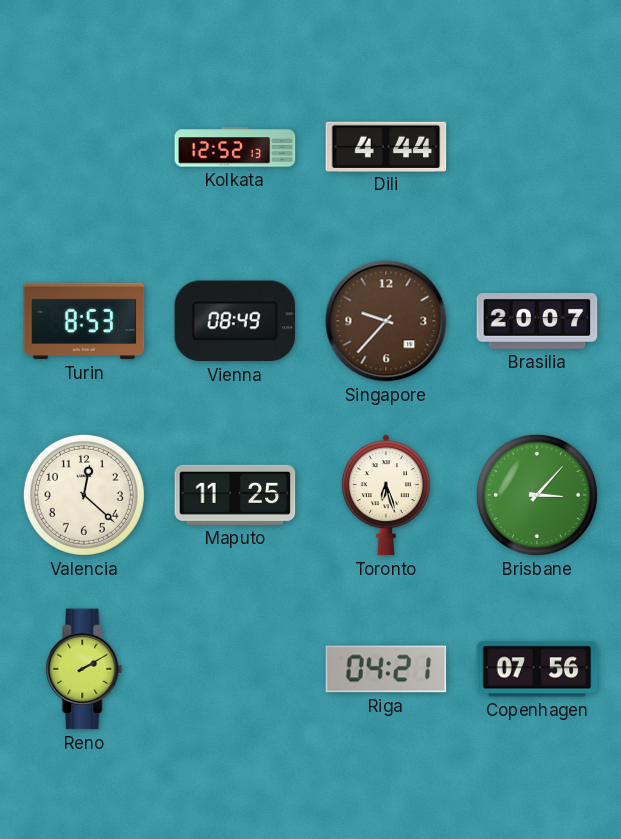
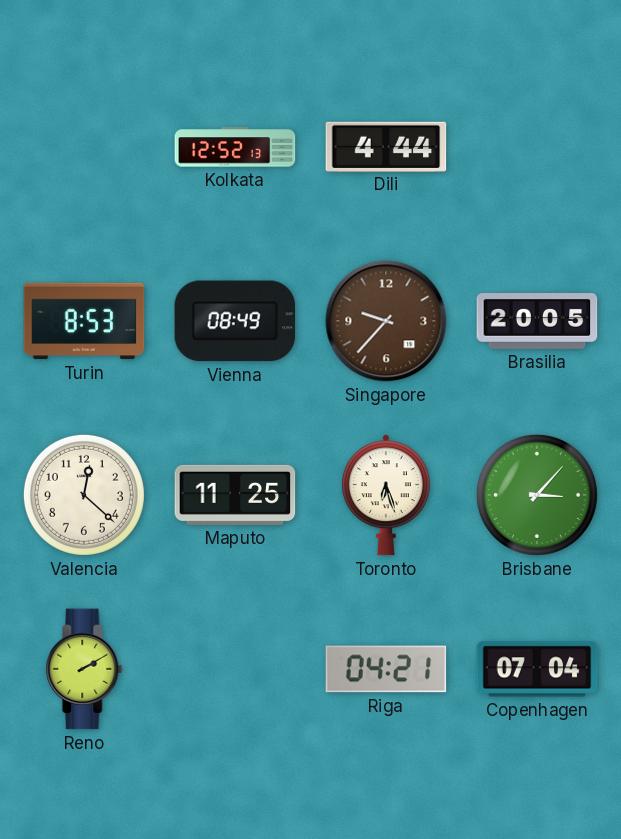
Brasilia: 20:07 -> 20:05 (537, 321)
Copenhagen: 07:56 -> 07:04 (537, 669)
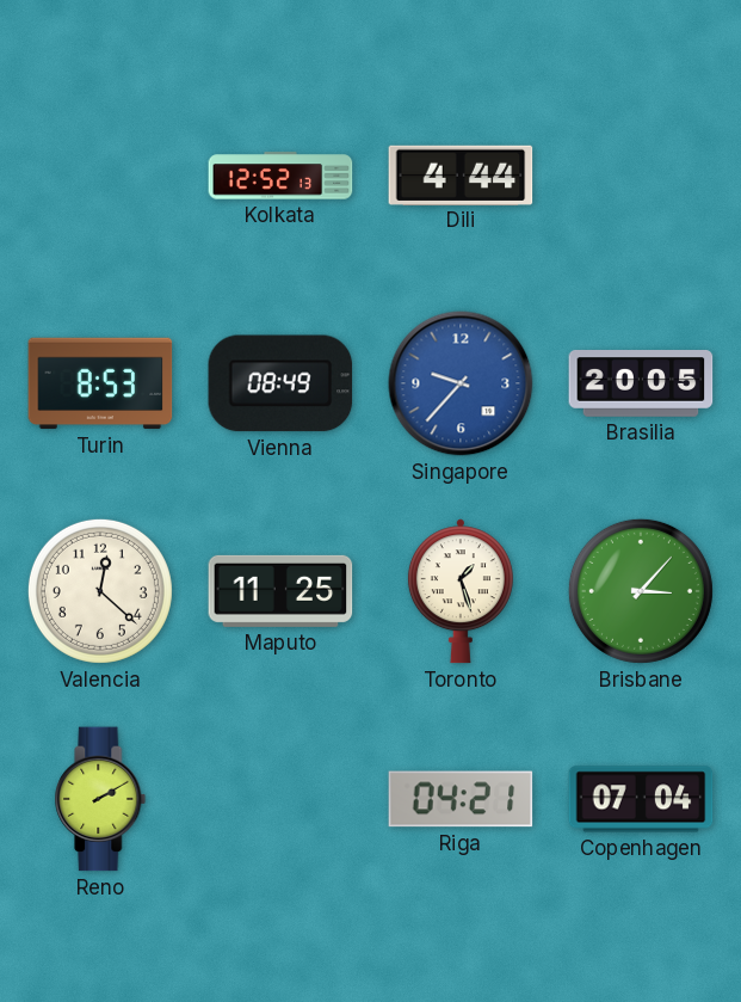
Singapore dial: brown -> blue (461, 383)
Toronto: 6:27 -> 1:27 (461, 591)
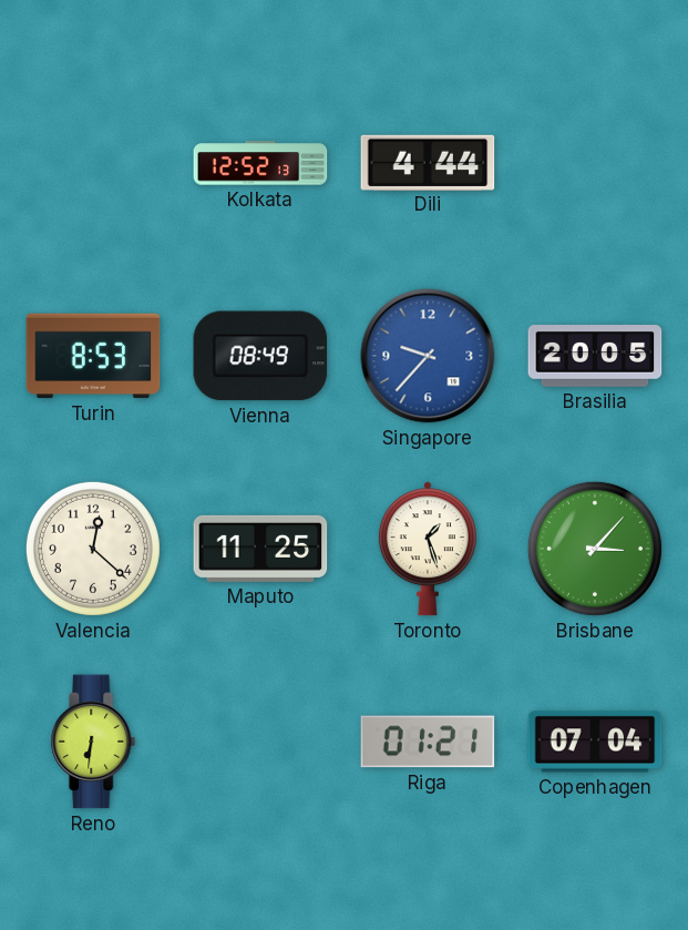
Reno: 2:10 -> 6:31 (93, 742)
Riga: 04:21 -> 01:21 (428, 742)
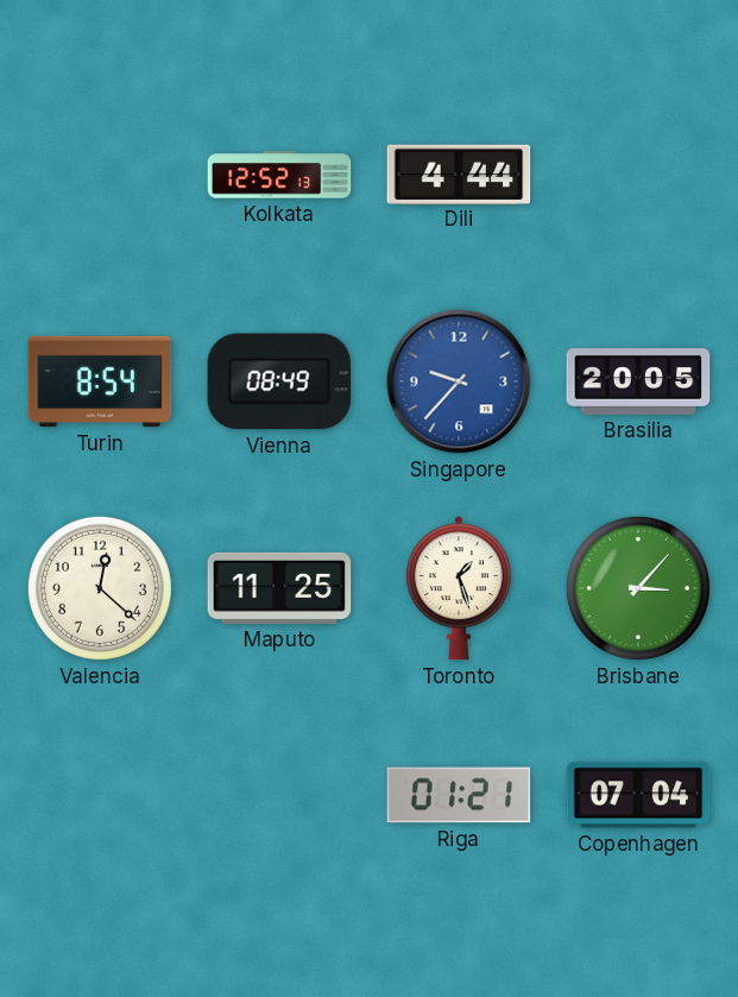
Turin: 8:53 -> 8:54 (100, 381)
Reno: 6:31 -> none (93, 742)
